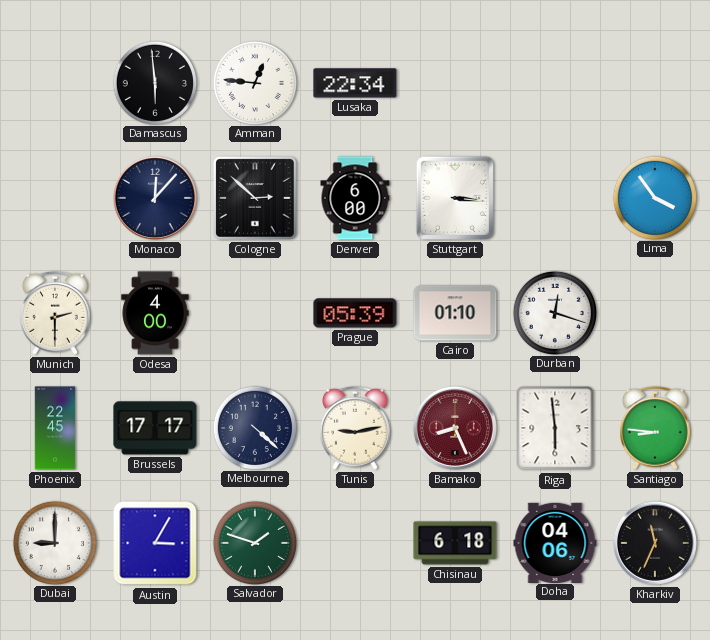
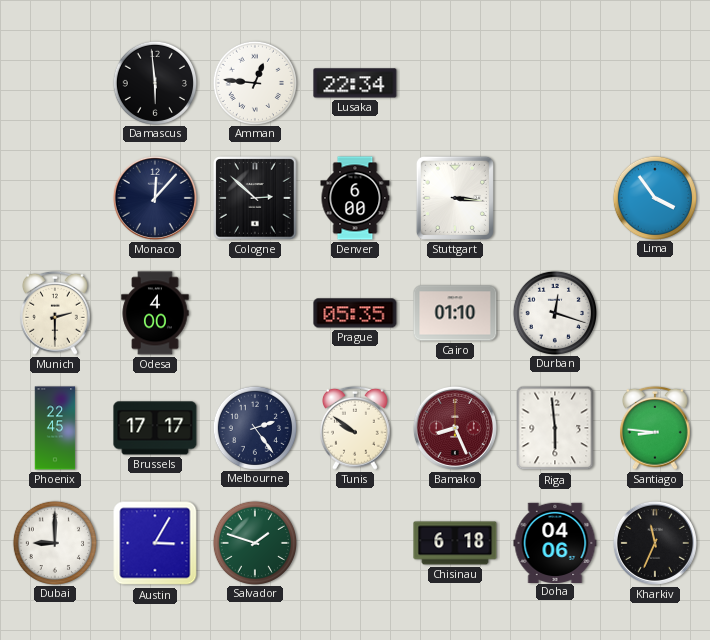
Prague: 05:39 -> 05:35 (355, 313)
Melbourne: 4:22 -> 2:24 (254, 427)
Tunis: 9:13 -> 9:51 (356, 428)
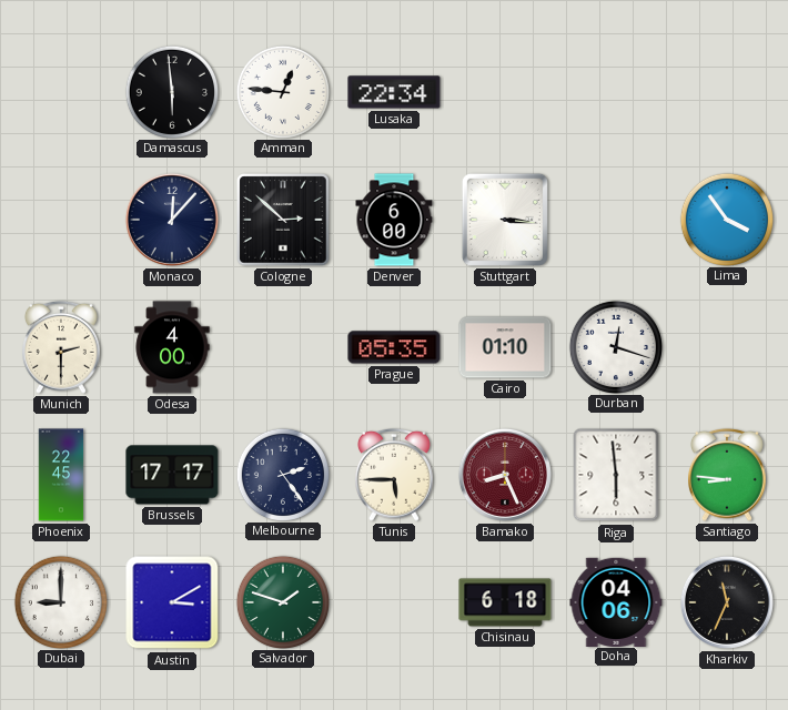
Tunis: 9:51 -> 5:45 (395, 475)
Austin: 3:05 -> 3:10 (172, 602)
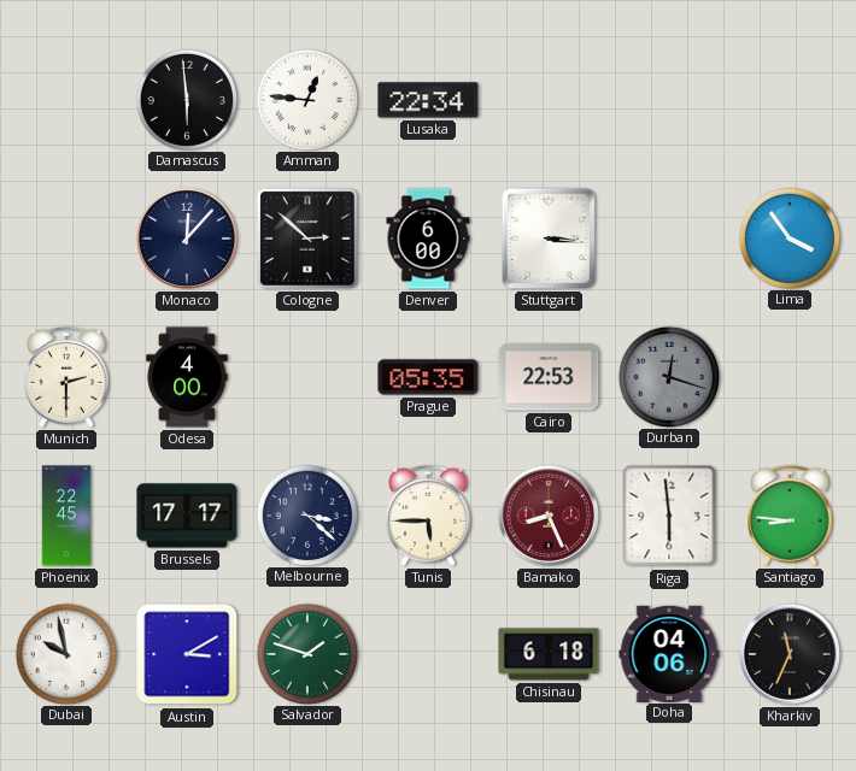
Cairo: 01:10 -> 22:53 (549, 377)
Durban dial: white -> grey (668, 376)
Melbourne: 2:24 -> 3:22 (306, 514)
Dubai: 9:00 -> 9:58 (65, 653)
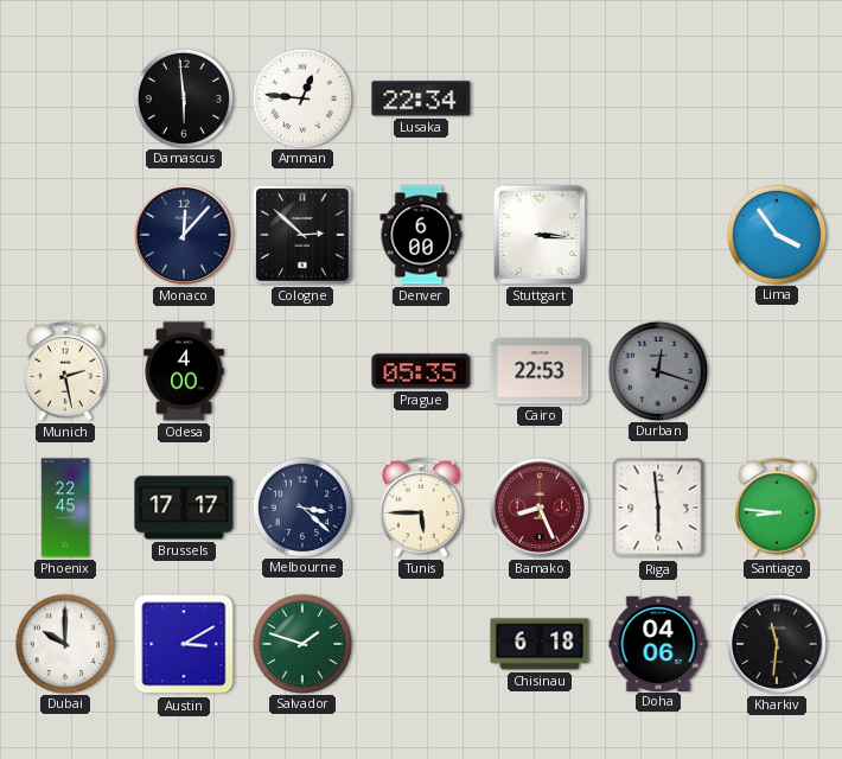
Munich: 2:30 -> 2:28 (66, 371)
Dubai: 9:58 -> 10:00 (64, 643)
Kharkiv: 11:34 -> 11:31 (777, 644)
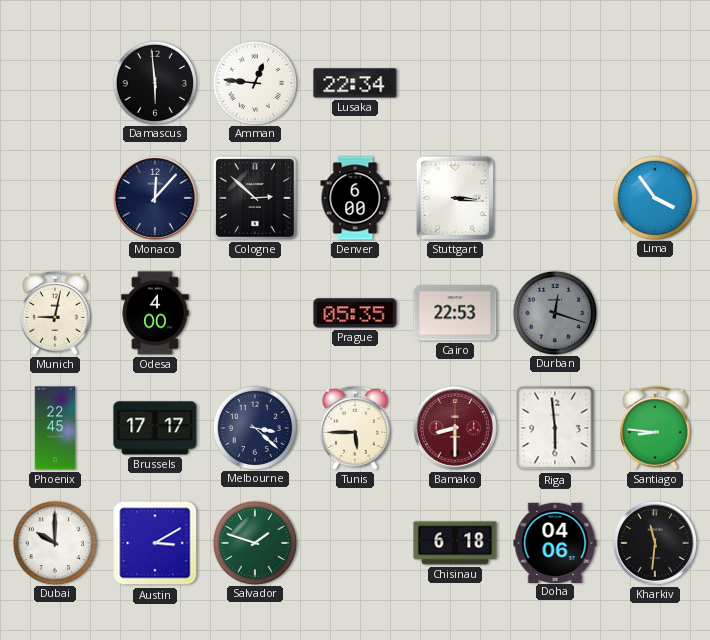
Munich: 2:28 -> 9:02 (56, 313)
Bamako: 8:26 -> 8:30 (455, 428)
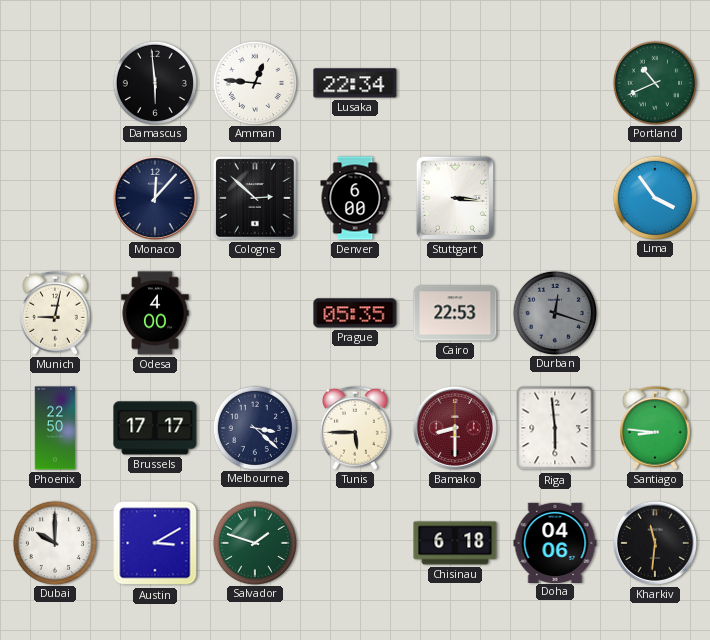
Portland: none -> 10:41 (654, 82)
Phoenix: 22:45 -> 22:50 (55, 428)
